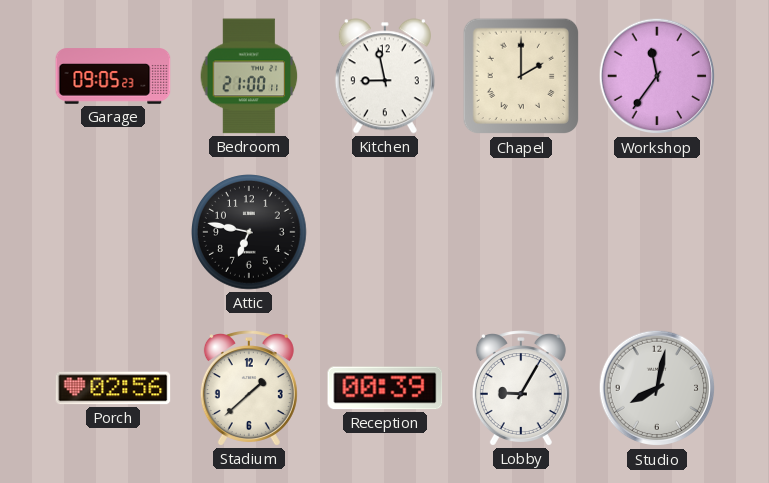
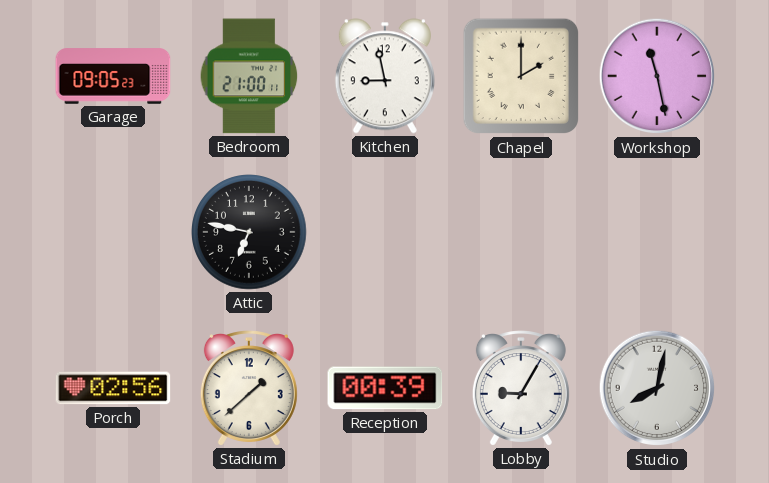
Workshop: 11:36 -> 11:28 (657, 76)
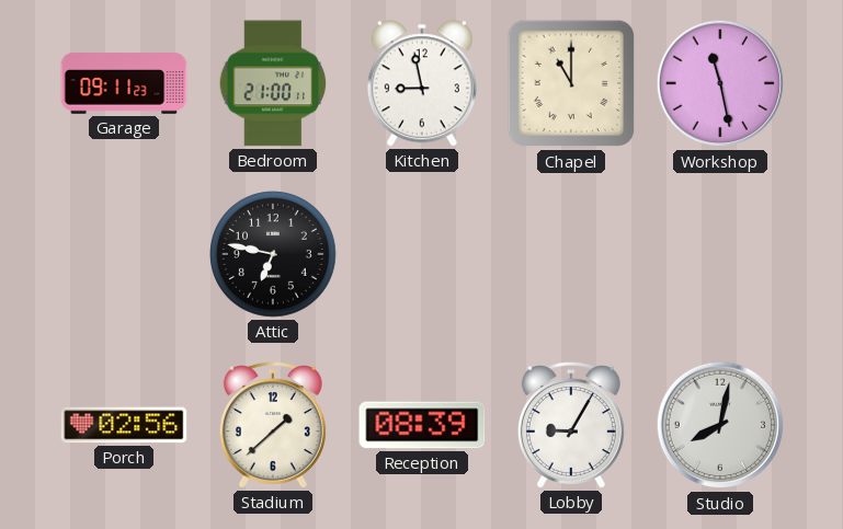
Garage: 09:05 -> 09:11 (124, 83)
Chapel: 2:00 -> 11:00 (571, 83)
Reception: 00:39 -> 08:39 (422, 425)
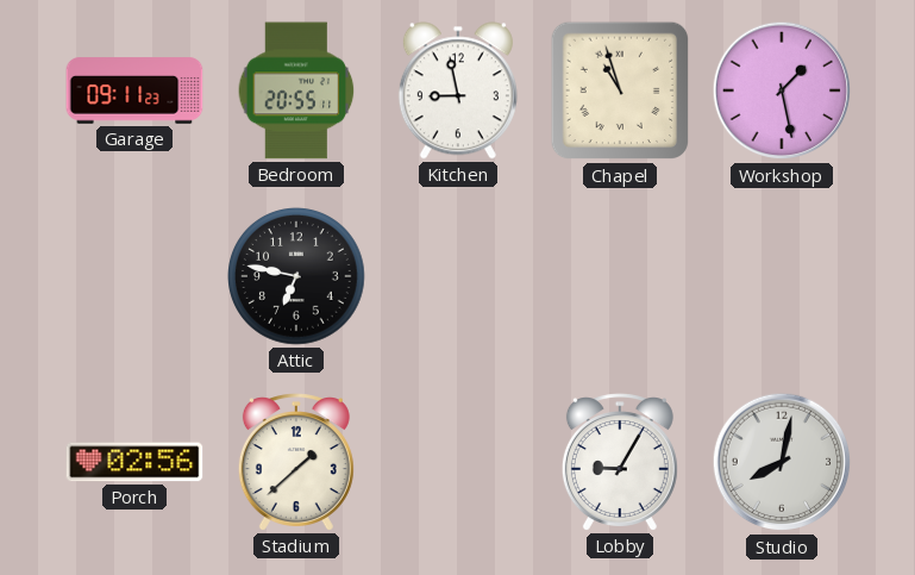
Bedroom: 21:00 -> 20:55 (296, 90)
Chapel: 11:00 -> 10:57 (620, 90)
Workshop: 11:28 -> 1:28 (782, 90)
Reception: 08:39 -> none (422, 425)
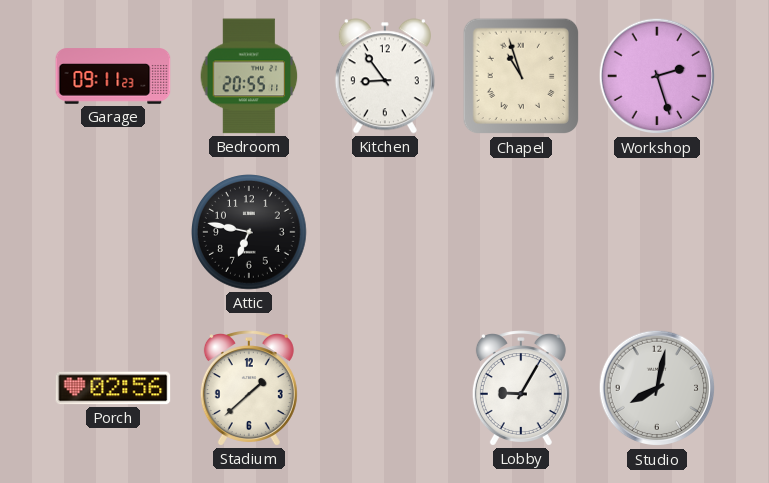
Kitchen: 8:58 -> 8:54 (385, 76)
Workshop: 1:28 -> 2:27 (657, 76)
